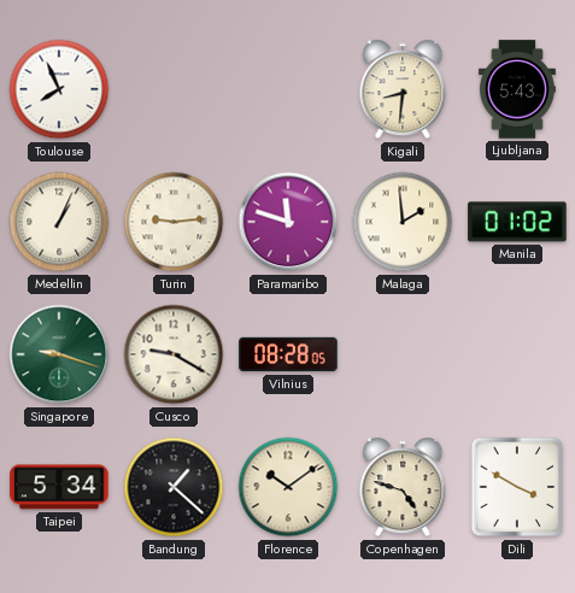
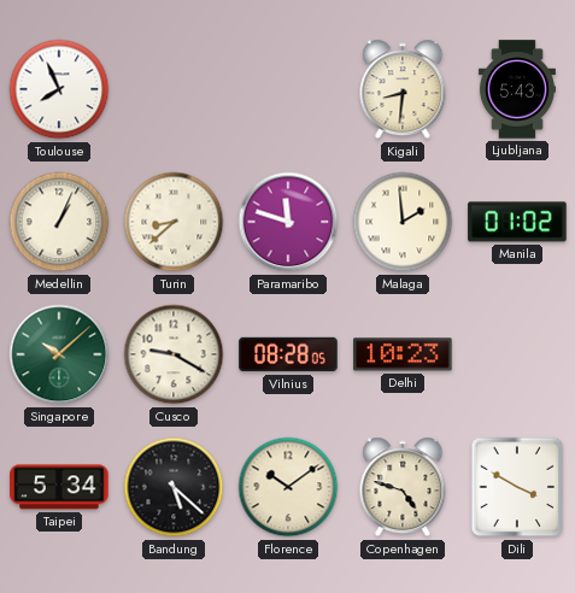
Turin: 9:14 -> 8:38 (174, 222)
Singapore: 9:18 -> 10:08 (59, 354)
Delhi: none -> 10:23 (403, 354)
Bandung: 1:22 -> 5:22 (174, 487)
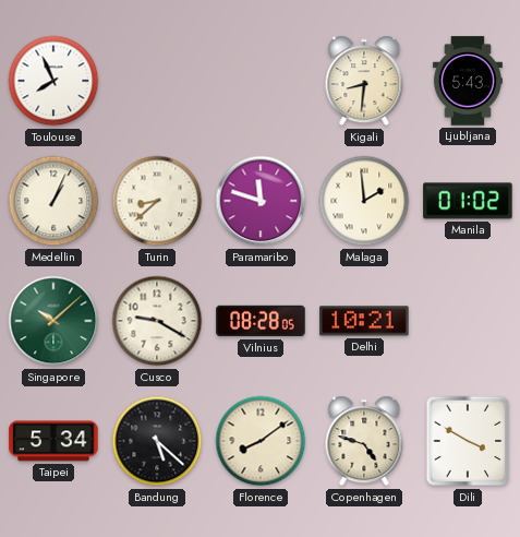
Delhi: 10:23 -> 10:21 (364, 321)
Florence: 10:09 -> 8:09 (261, 441)
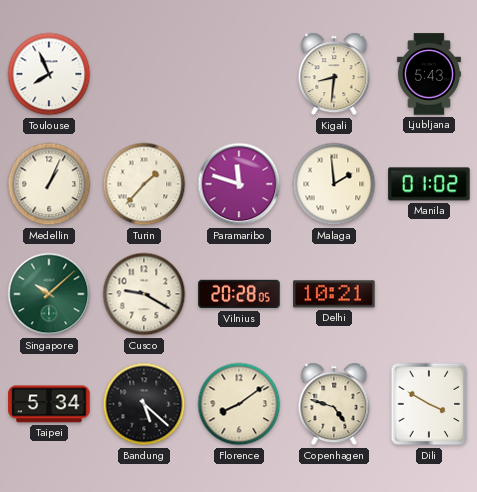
Turin: 8:38 -> 1:37 (144, 184)
Vilnius: 08:28 -> 20:28 (239, 294)
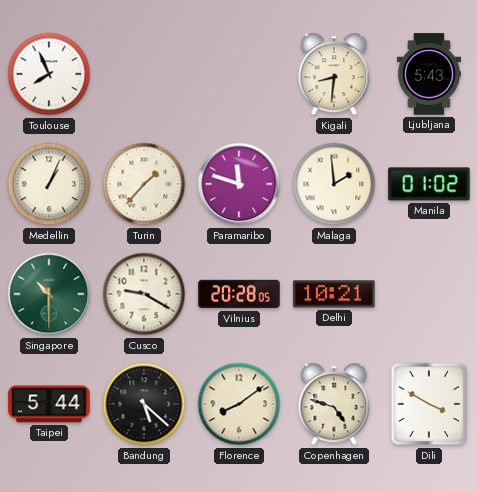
Singapore: 10:08 -> 10:30 (49, 294)
Taipei: 5:34 -> 5:44 (49, 404)
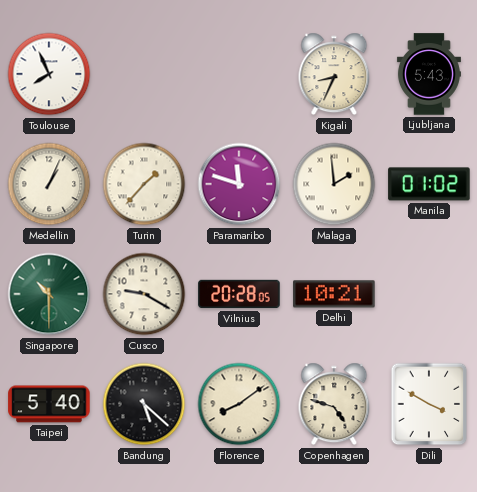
Kigali: 8:31 -> 8:34 (334, 74)
Taipei: 5:44 -> 5:40 (49, 404)
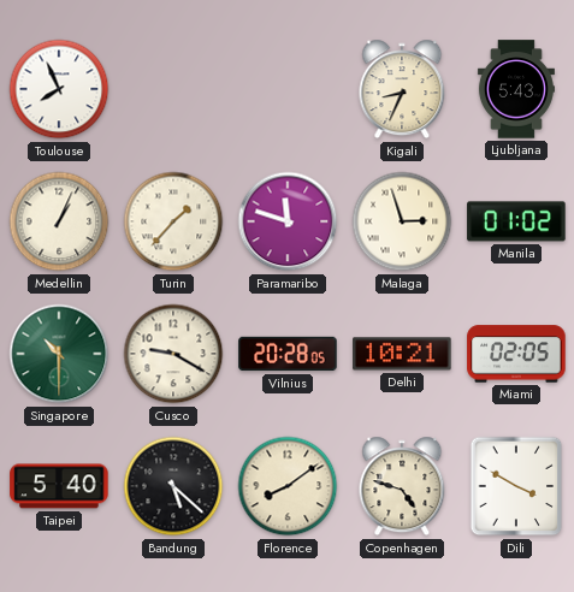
Malaga: 1:59 -> 2:57 (402, 221)
Miami: none -> 02:05 (516, 354)
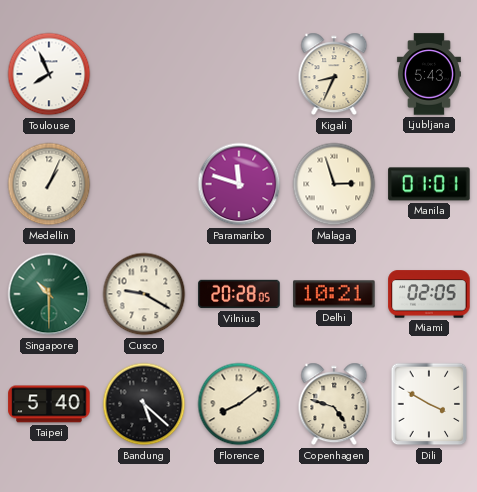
Turin: 1:37 -> none (173, 221)
Manila: 01:02 -> 01:01 (429, 184)
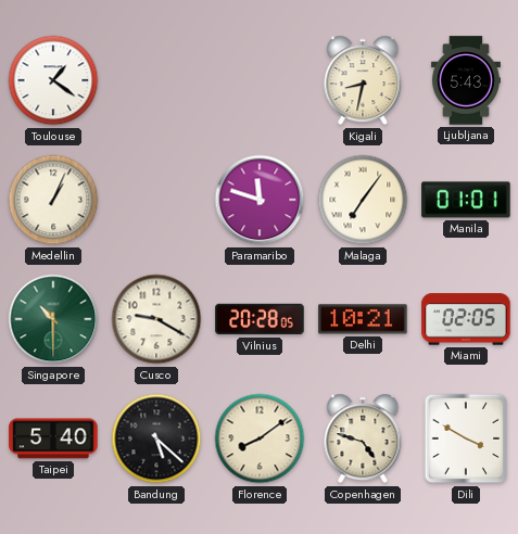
Toulouse: 7:56 -> 1:21 (53, 80)
Kigali: 8:34 -> 8:32 (363, 80)
Malaga: 2:57 -> 7:06 (363, 200)
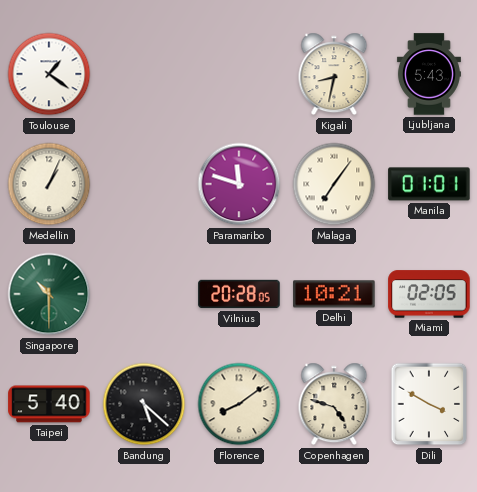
Cusco: 9:20 -> none (156, 319)
